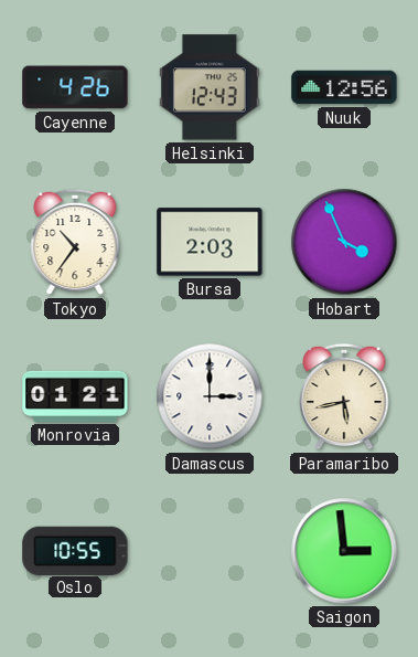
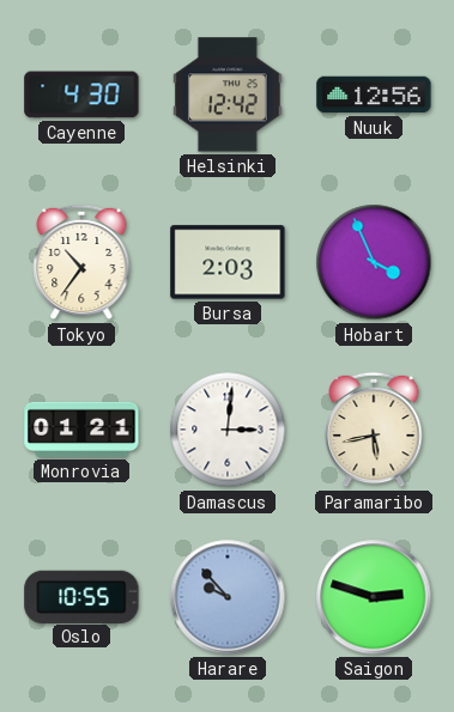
Cayenne: 4:26 -> 4:30 (81, 95)
Helsinki: 12:43 -> 12:42 (228, 95)
Damascus: 3:00 -> 3:01 (228, 430)
Harare: none -> 9:53 (228, 597)
Saigon: 2:59 -> 2:48 (374, 597)
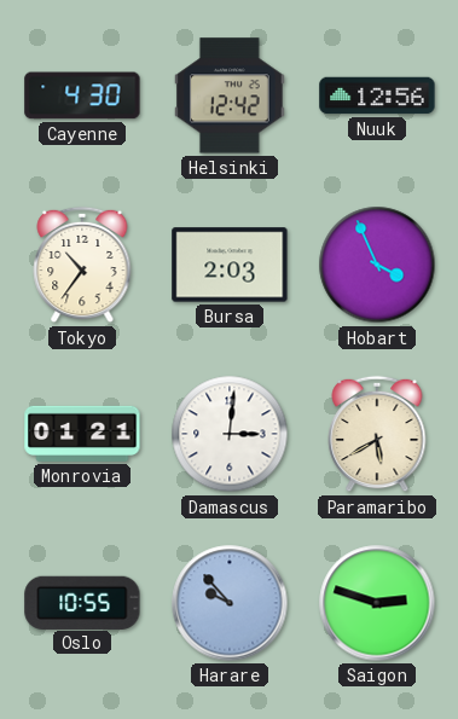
Paramaribo: 5:43 -> 5:40 (377, 434)
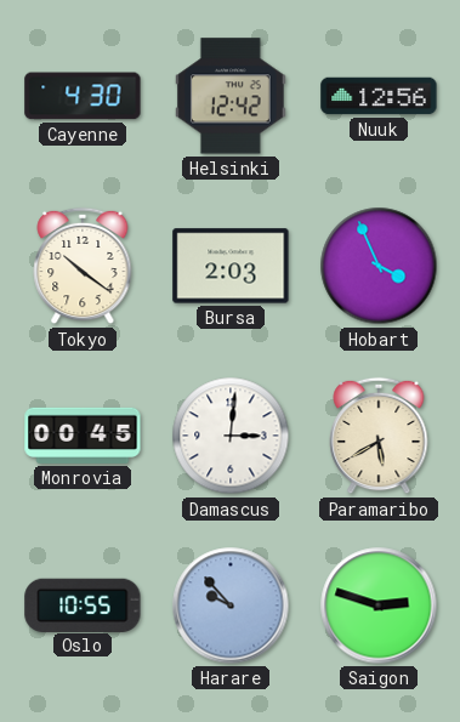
Tokyo: 10:36 -> 10:21 (83, 266)
Monrovia: 01:21 -> 00:45 (83, 436)
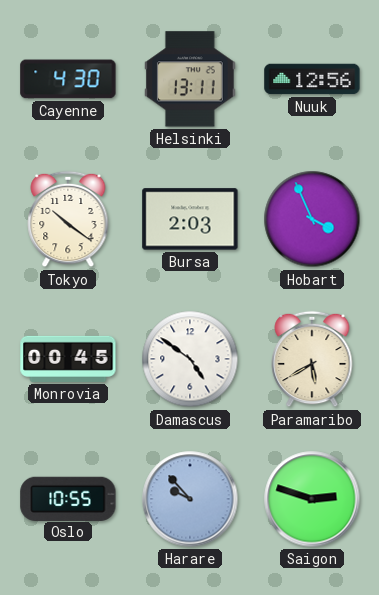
Helsinki: 12:42 -> 13:11 (190, 79)
Damascus: 3:01 -> 4:51 (190, 359)
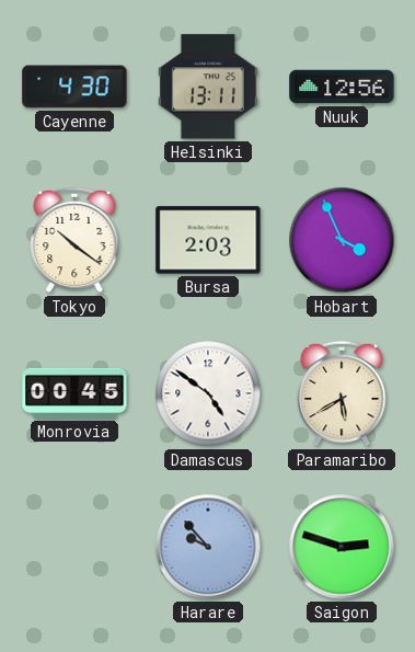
Oslo: 10:55 -> none (68, 498)
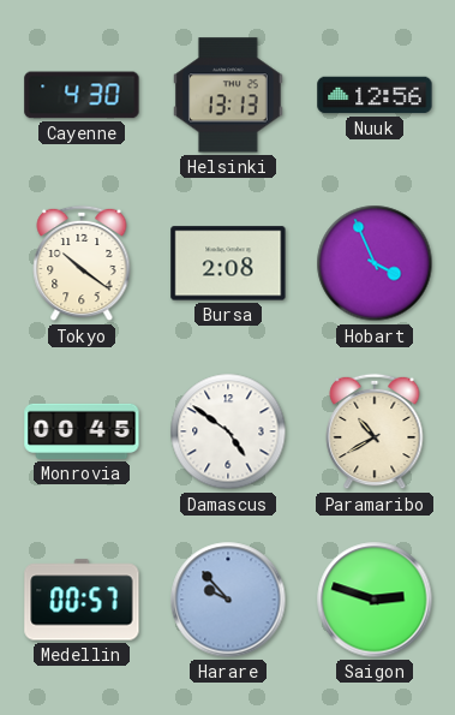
Helsinki: 13:11 -> 13:13 (228, 95)
Bursa: 2:03 -> 2:08 (228, 263)
Paramaribo: 5:40 -> 10:40 (375, 431)
Medellin: none -> 00:57 (82, 600)
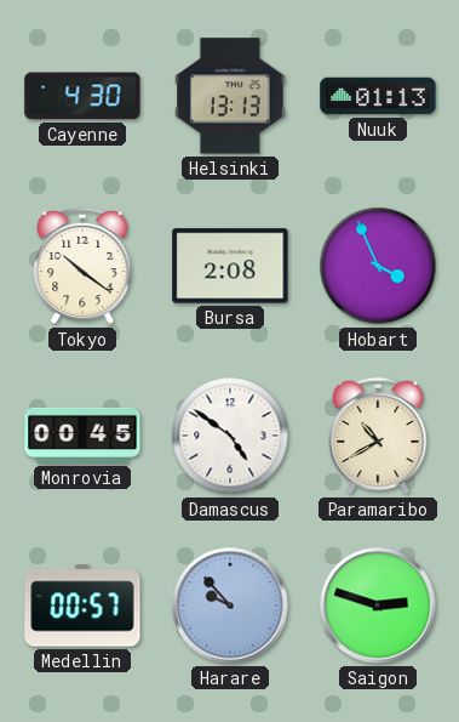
Nuuk: 12:56 -> 01:13 (378, 96)
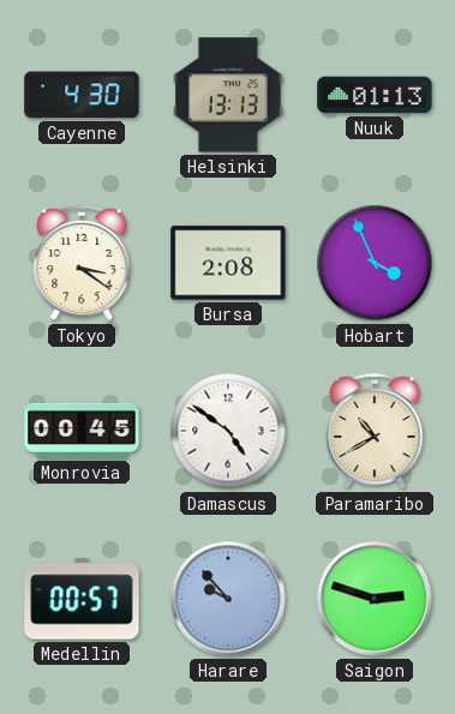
Tokyo: 10:21 -> 3:21 (82, 263)
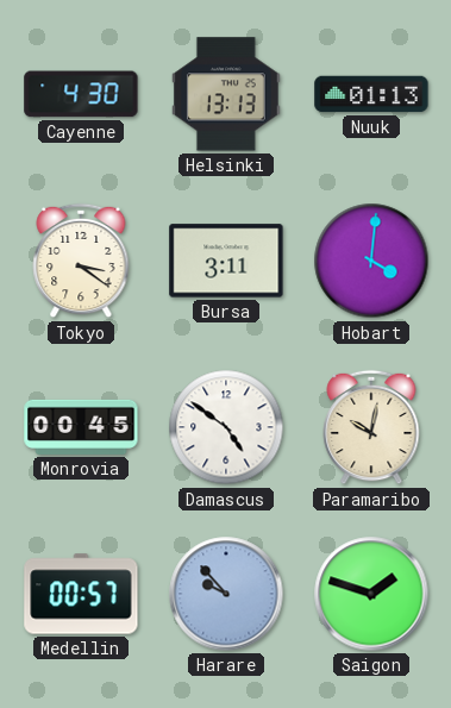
Bursa: 2:08 -> 3:11 (226, 261)
Hobart: 3:56 -> 4:01 (371, 261)
Paramaribo: 10:40 -> 10:02 (371, 427)
Saigon: 2:48 -> 1:48 (371, 594)
